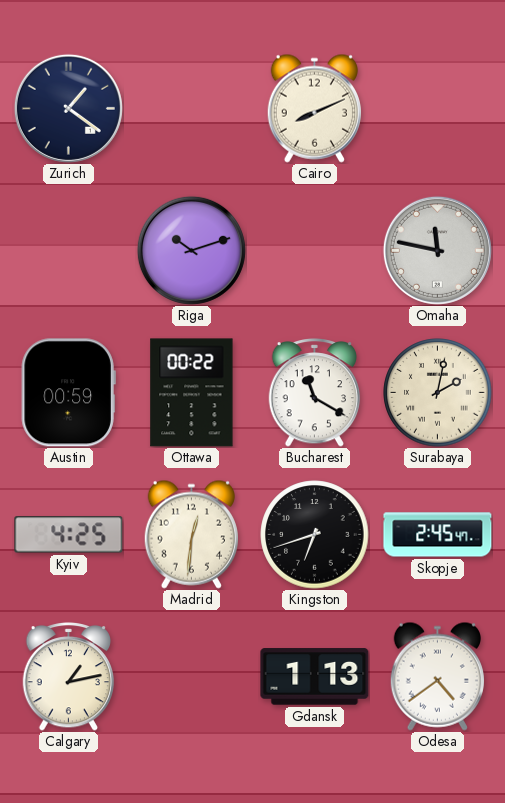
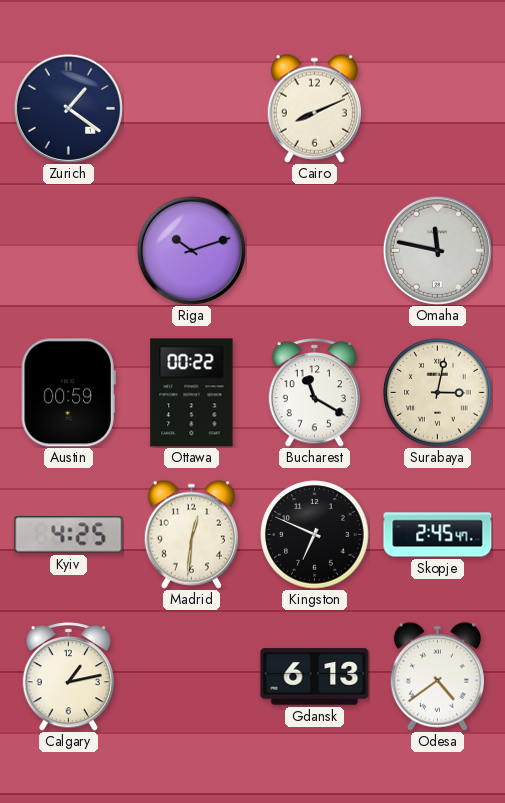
Surabaya: 2:02 -> 3:02 (438, 393)
Kingston: 6:42 -> 6:49 (315, 535)
Gdansk: 1:13 -> 6:13 (315, 677)
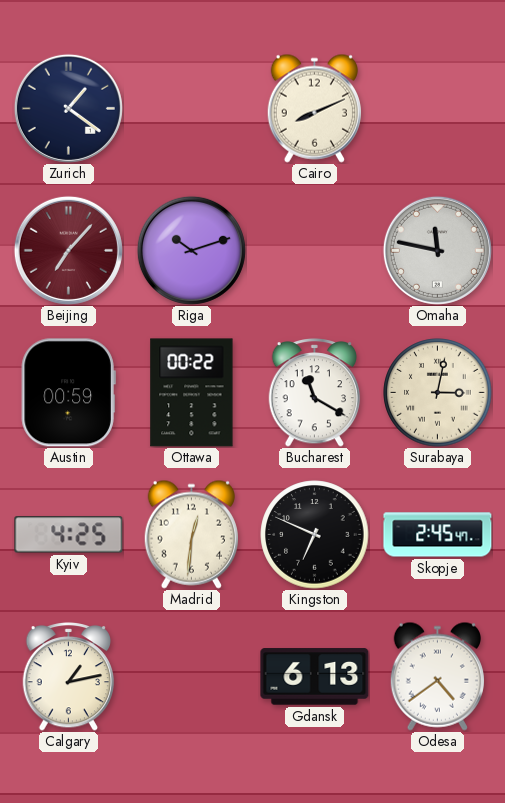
Beijing: none -> 7:07 (68, 250)
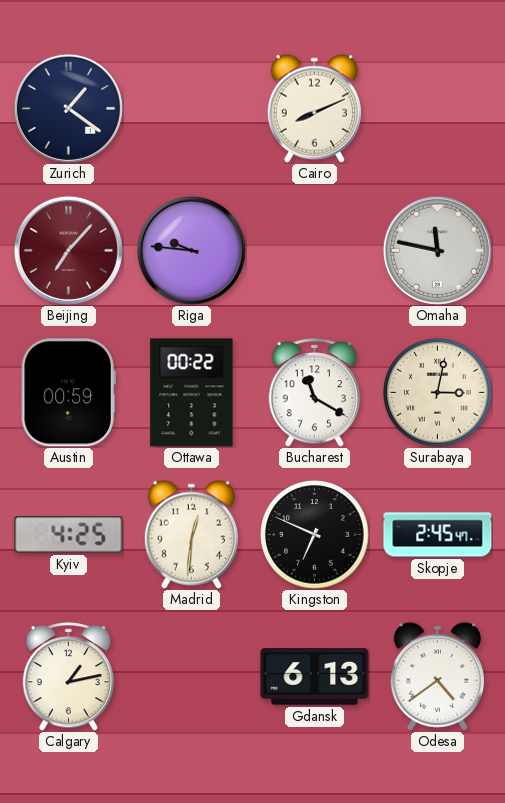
Riga: 10:12 -> 9:46 (191, 250)
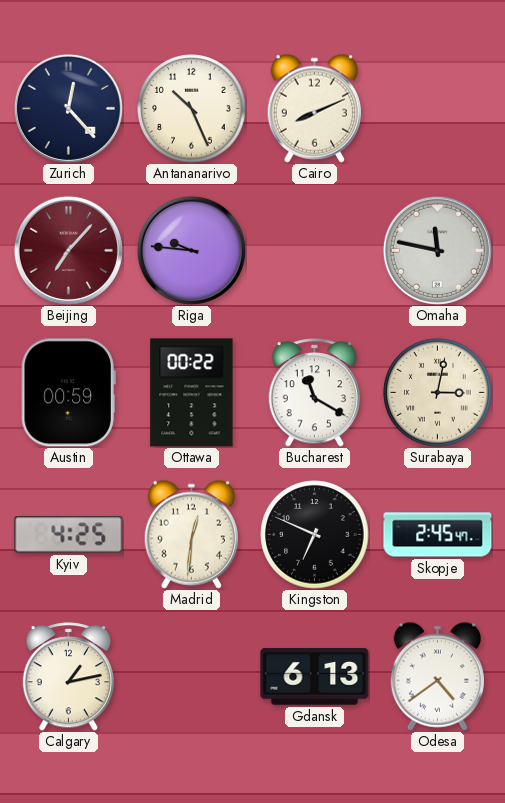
Zurich: 1:21 -> 12:23 (68, 108)
Antananarivo: none -> 10:26 (192, 109)
